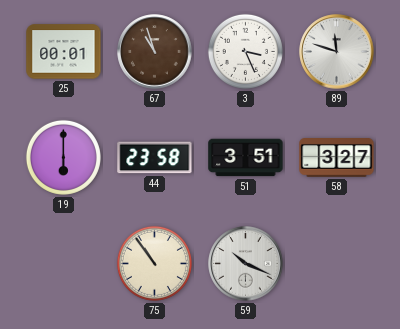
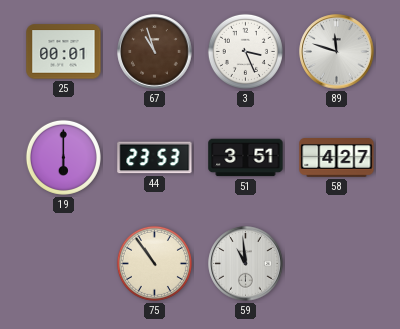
44: 23:58 -> 23:53 (155, 158)
58: 3:27 -> 4:27 (337, 158)
59: 10:19 -> 10:59 (246, 264)
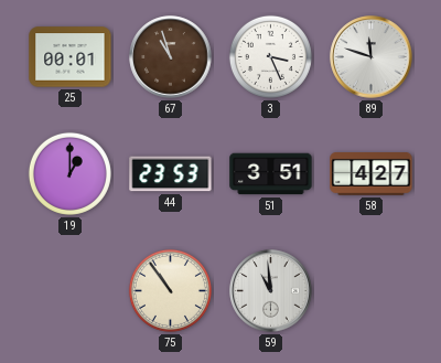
19: 6:00 -> 1:00 (69, 173)
